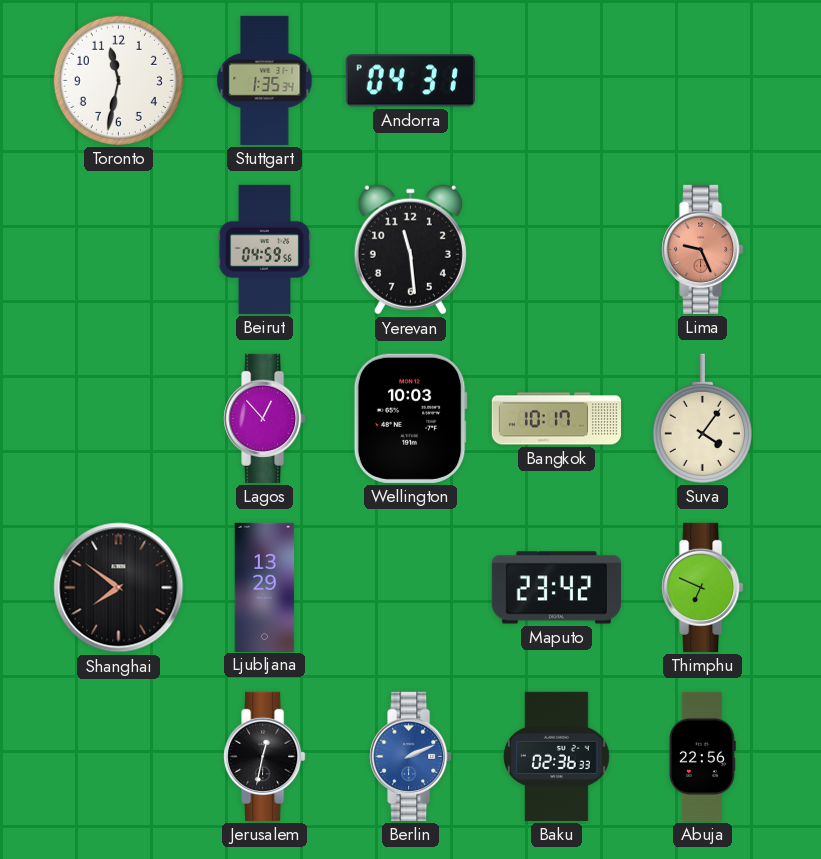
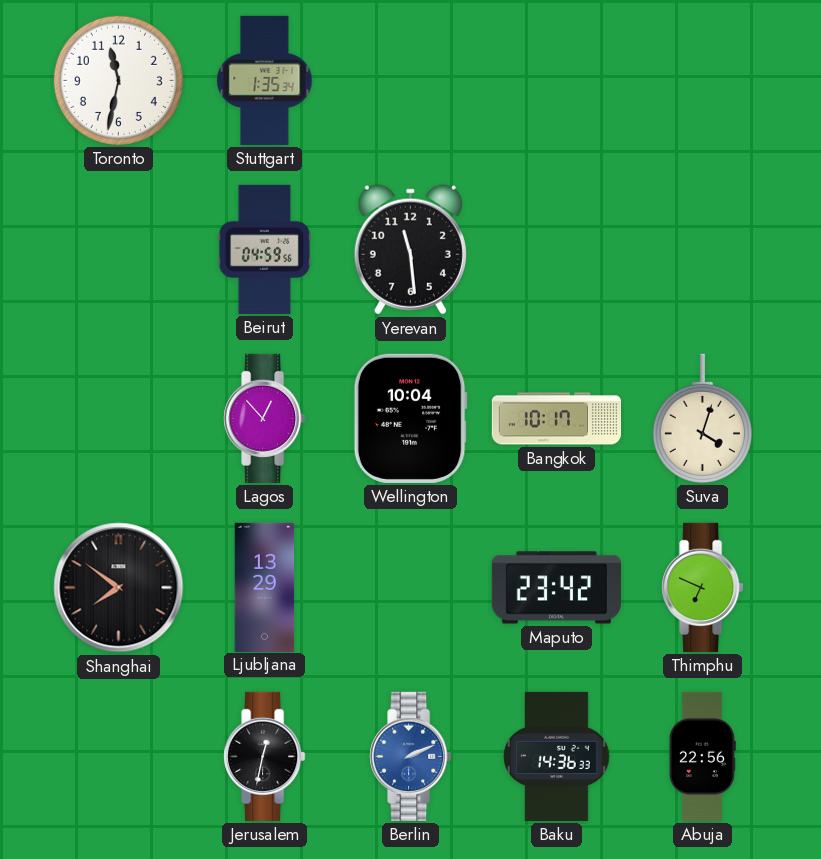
Andorra: 04:31 -> none (410, 81)
Lima: 9:26 -> none (703, 249)
Wellington: 10:03 -> 10:04 (410, 418)
Suva: 4:06 -> 4:03 (702, 418)
Baku: 02:36 -> 14:36 (557, 756)
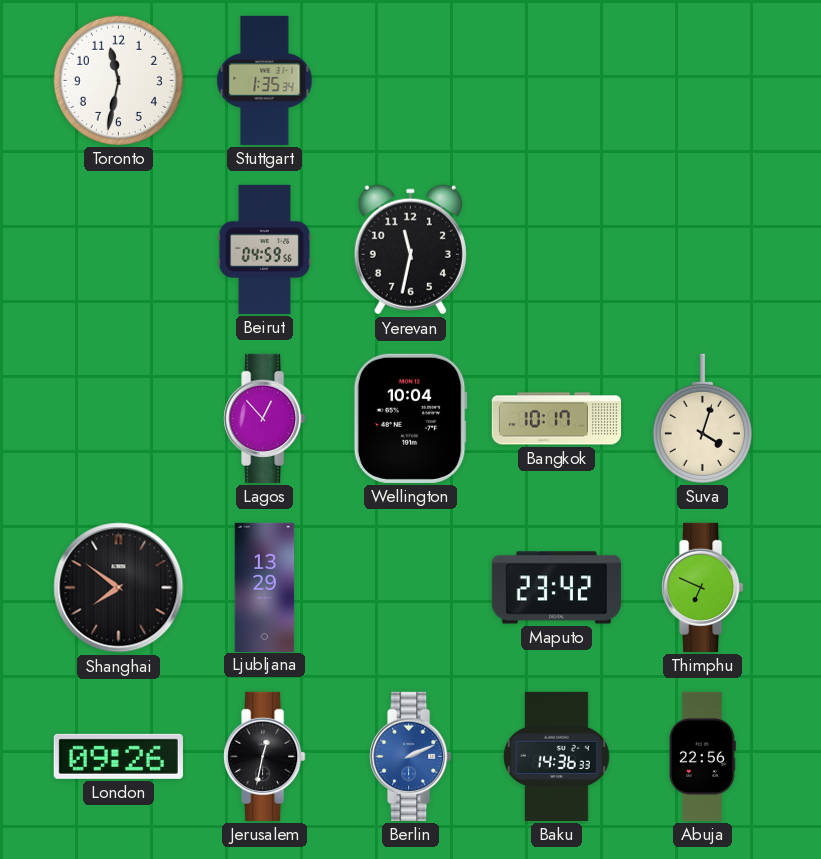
Yerevan: 11:29 -> 11:32 (410, 250)
London: none -> 09:26 (118, 756)
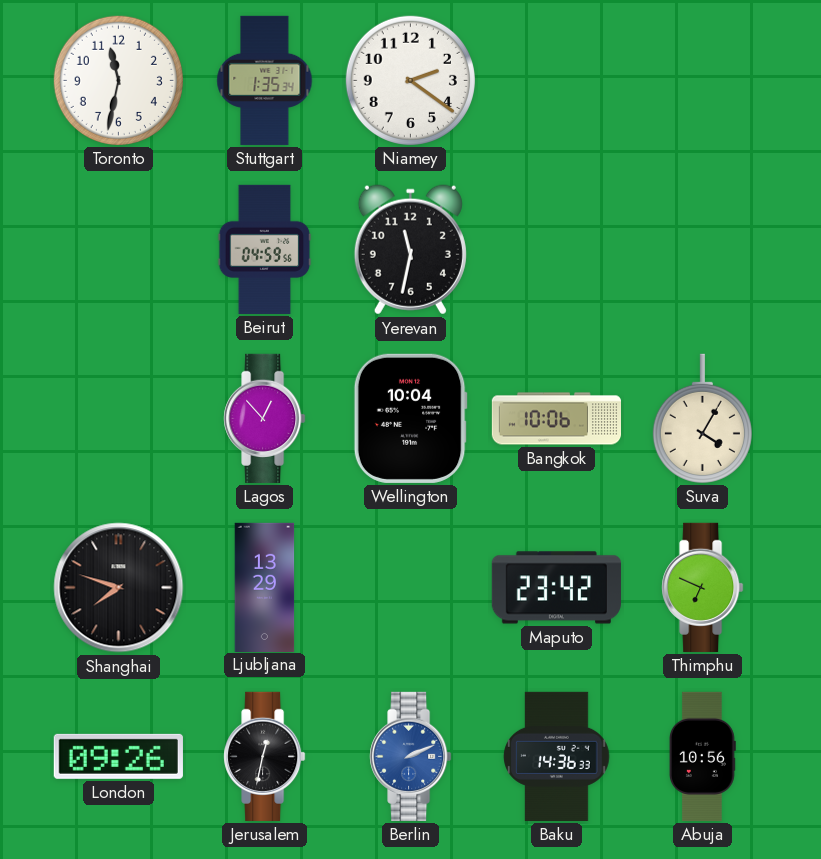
Niamey: none -> 2:21 (410, 80)
Bangkok: 10:17 -> 10:06 (556, 419)
Suva: 4:03 -> 4:05 (702, 418)
Shanghai: 7:51 -> 7:48 (119, 588)
Abuja: 22:56 -> 10:56 (702, 756)
